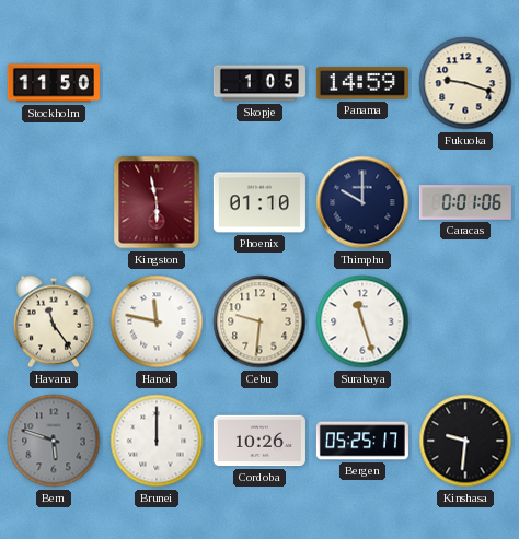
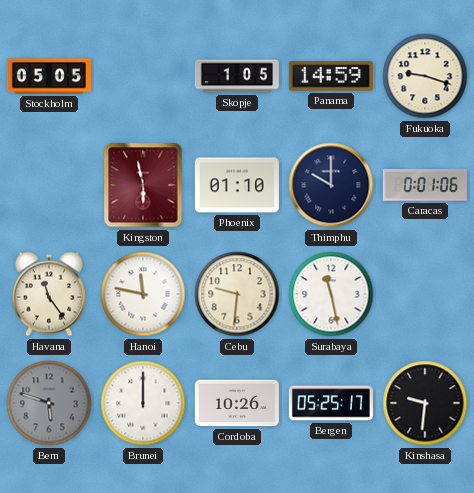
Stockholm: 11:50 -> 05:05 (49, 76)
Surabaya: 11:27 -> 11:28 (331, 294)
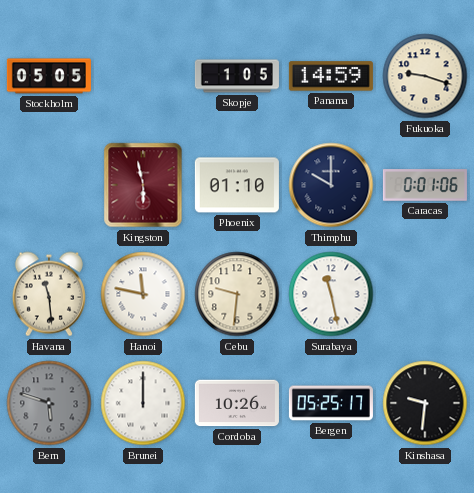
Havana: 11:24 -> 11:29 (49, 294)
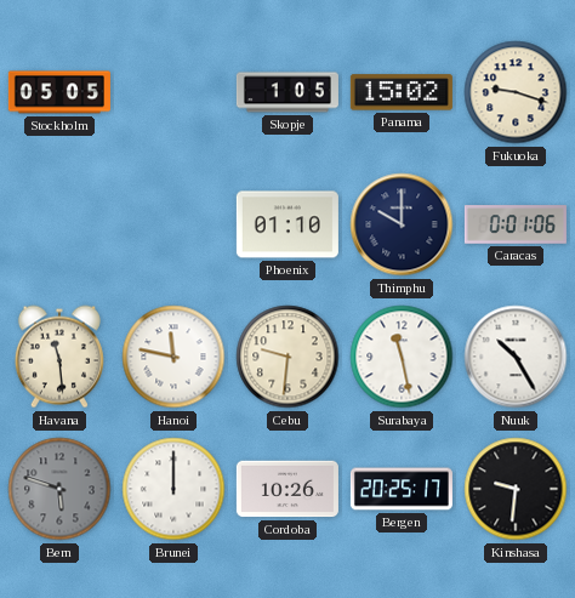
Panama: 14:59 -> 15:02 (402, 92)
Kingston: 5:58 -> none (143, 185)
Nuuk: none -> 10:25 (516, 357)
Bergen: 05:25 -> 20:25 (402, 489)
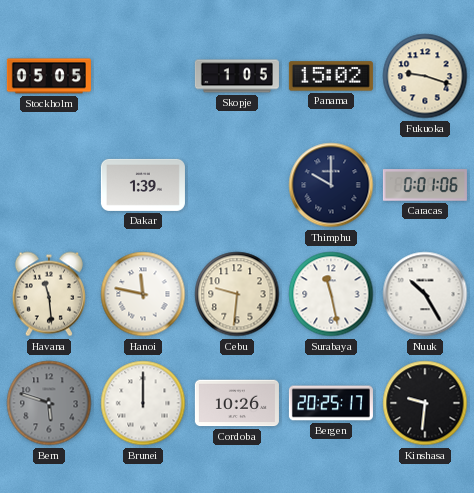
Dakar: none -> 1:39 (143, 185)
Phoenix: 01:10 -> none (287, 224)
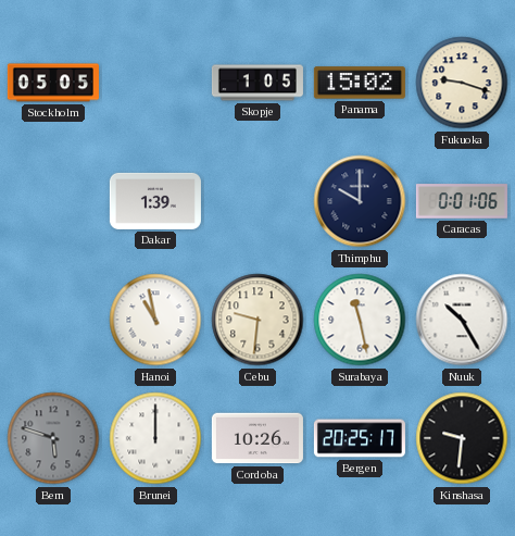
Havana: 11:29 -> none (49, 294)
Hanoi: 11:47 -> 10:58 (155, 320)
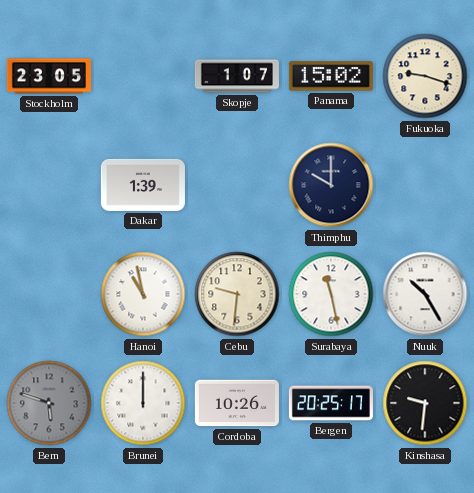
Stockholm: 05:05 -> 23:05 (49, 76)
Skopje: 1:05 -> 1:07 (237, 76)
Caracas: 0:01 -> none (462, 201)
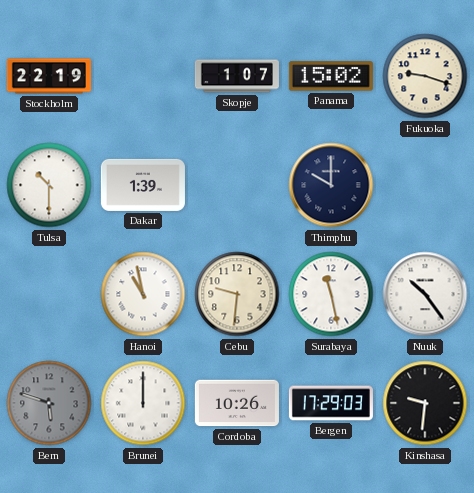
Stockholm: 23:05 -> 22:19 (49, 76)
Tulsa: none -> 10:30 (49, 185)
Nuuk: 10:25 -> 10:24 (425, 294)
Bergen: 20:25 -> 17:29 (331, 403)
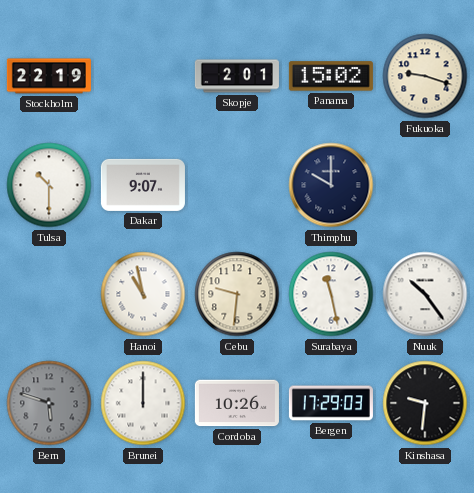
Skopje: 1:07 -> 2:01 (237, 76)
Dakar: 1:39 -> 9:07 (143, 185)
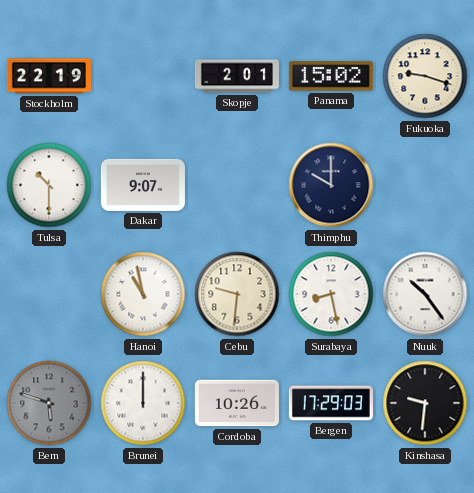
Surabaya: 11:28 -> 8:28 (331, 294)
